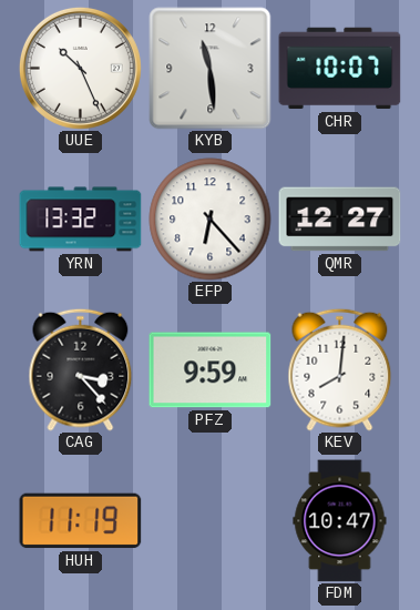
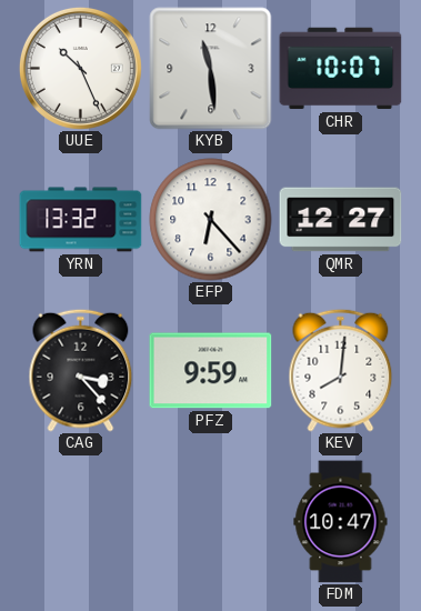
HUH: 11:19 -> none (81, 521)
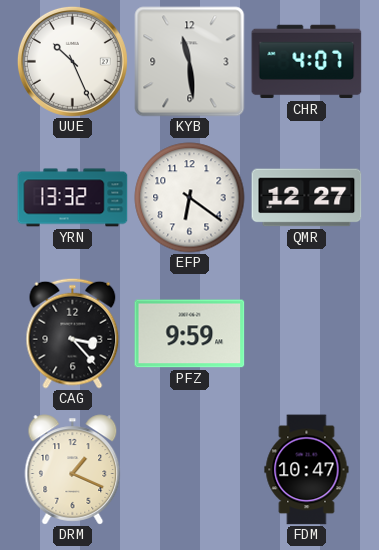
CHR: 10:07 -> 4:07 (307, 62)
EFP: 6:23 -> 6:21 (190, 198)
KEV: 8:01 -> none (341, 370)
DRM: none -> 1:19 (73, 470)
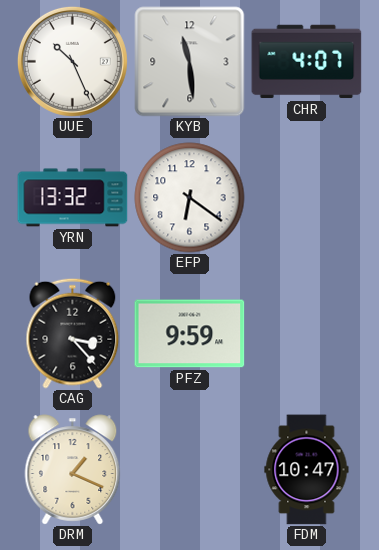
QMR: 12:27 -> none (307, 198)
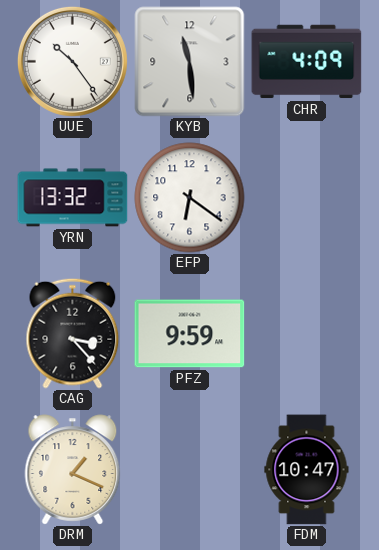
UUE: 10:26 -> 10:24 (72, 61)
CHR: 4:07 -> 4:09 (307, 62)
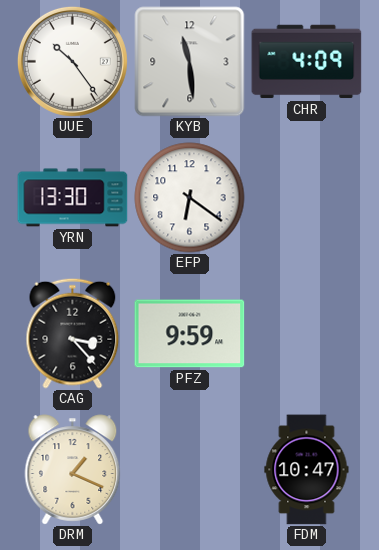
YRN: 13:32 -> 13:30 (73, 198)
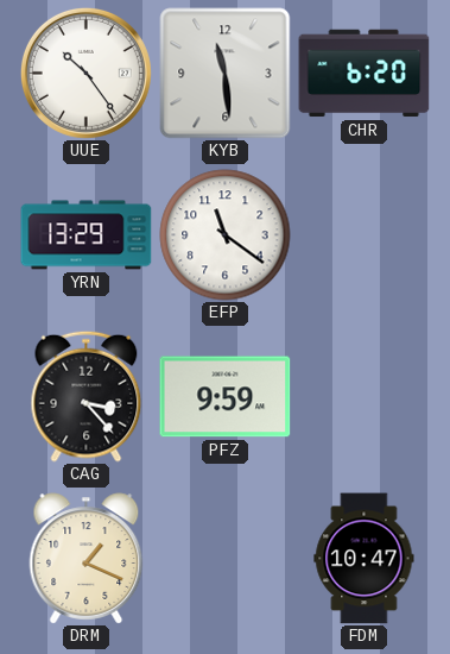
CHR: 4:09 -> 6:20 (365, 74)
YRN: 13:30 -> 13:29 (87, 235)
EFP: 6:21 -> 11:21 (226, 235)
